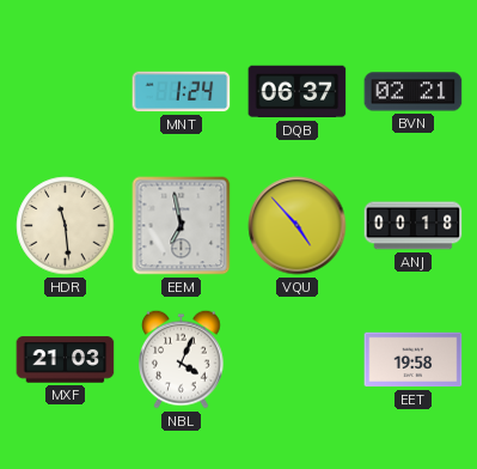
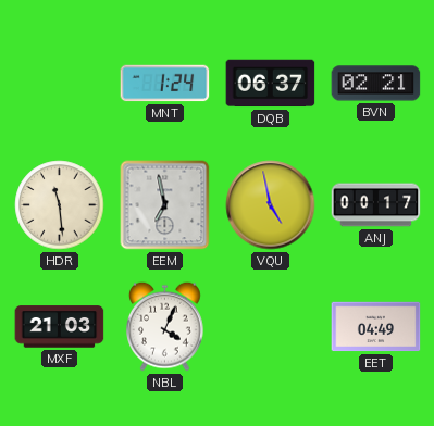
VQU: 4:53 -> 4:58 (271, 205)
ANJ: 00:18 -> 00:17 (376, 205)
EET: 19:58 -> 04:49 (376, 327)
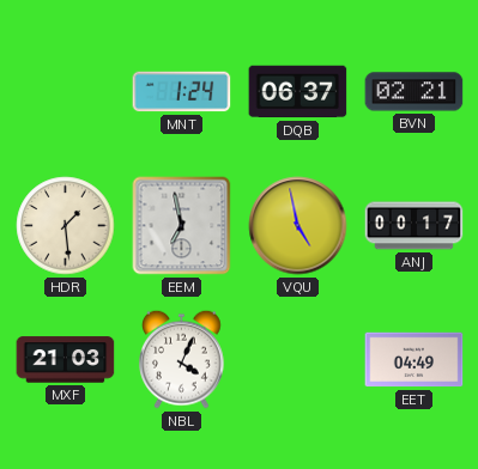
HDR: 11:29 -> 1:29 (66, 226)
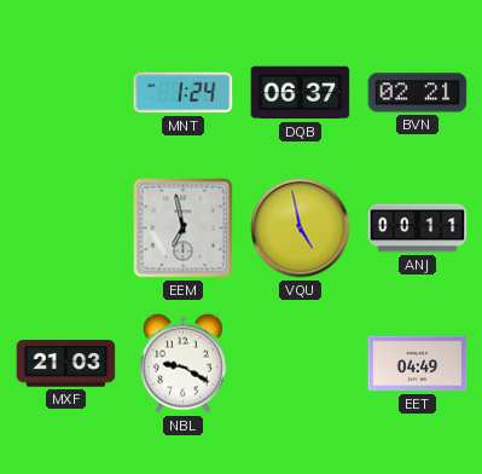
HDR: 1:29 -> none (66, 226)
ANJ: 00:17 -> 00:11 (418, 229)
NBL: 4:04 -> 9:20 (184, 363)
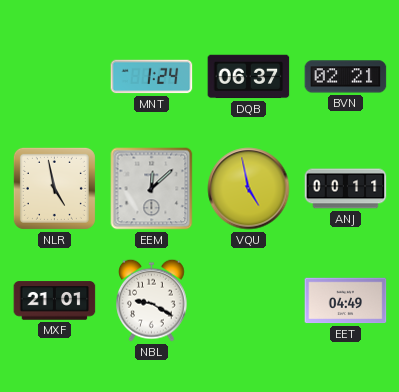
NLR: none -> 4:58 (54, 188)
EEM: 6:58 -> 12:08 (152, 189)
MXF: 21:03 -> 21:01 (55, 301)
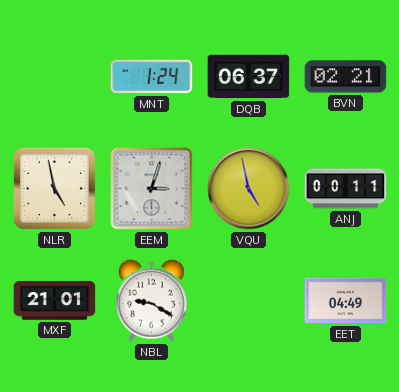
EEM: 12:08 -> 3:03 (152, 189)
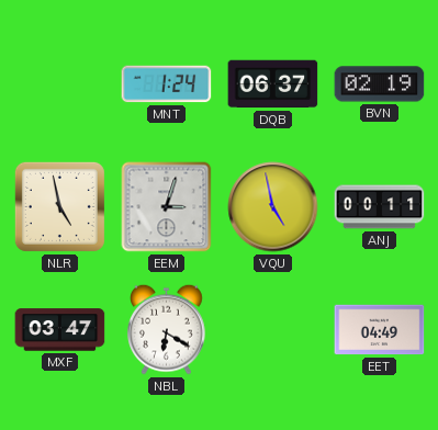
BVN: 02:21 -> 02:19 (380, 84)
MXF: 21:01 -> 03:47 (60, 330)
NBL: 9:20 -> 6:20 (167, 329)
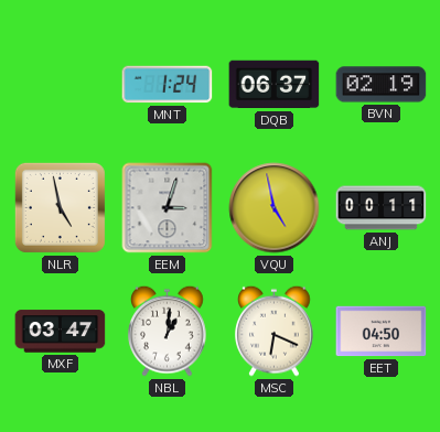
NBL: 6:20 -> 1:01 (168, 331)
MSC: none -> 6:19 (275, 331)
EET: 04:49 -> 04:50 (382, 332)
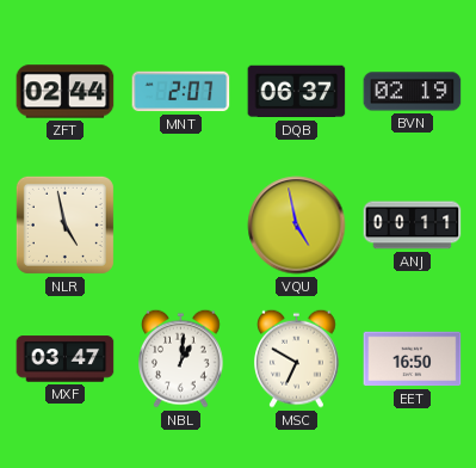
ZFT: none -> 02:44 (66, 92)
MNT: 1:24 -> 2:07 (181, 92)
EEM: 3:03 -> none (168, 208)
MSC: 6:19 -> 6:50 (297, 358)
EET: 04:50 -> 16:50 (413, 359)
